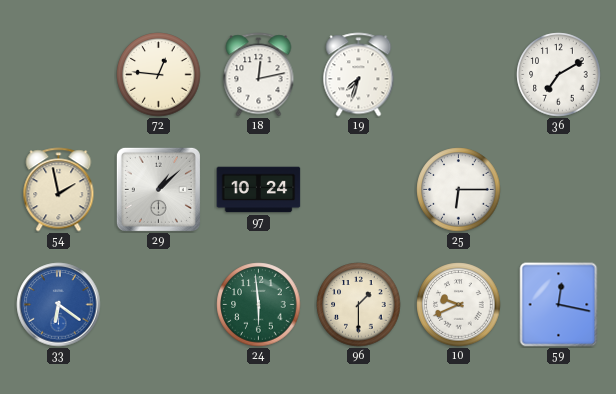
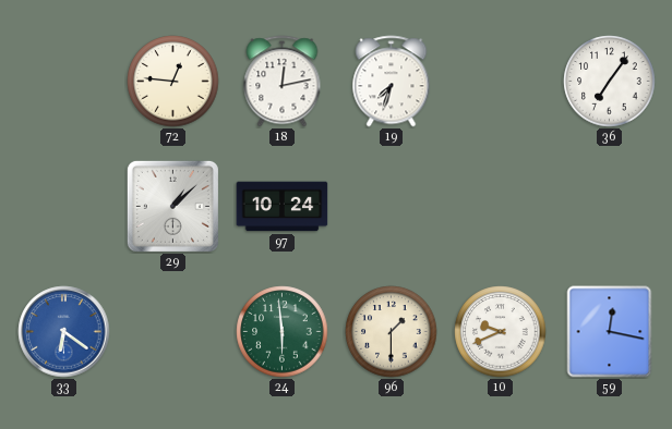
36: 7:10 -> 7:06 (610, 82)
54: 1:58 -> none (59, 190)
25: 6:15 -> none (459, 190)
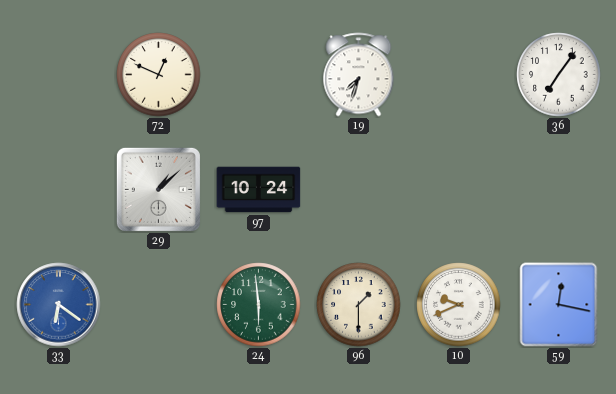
72: 12:46 -> 12:49 (159, 75)
18: 12:13 -> none (283, 82)
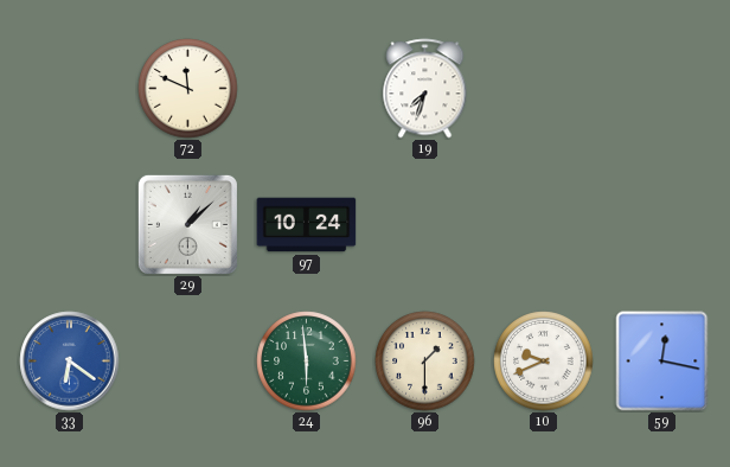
72: 12:49 -> 11:49 (188, 89)
36: 7:06 -> none (559, 75)
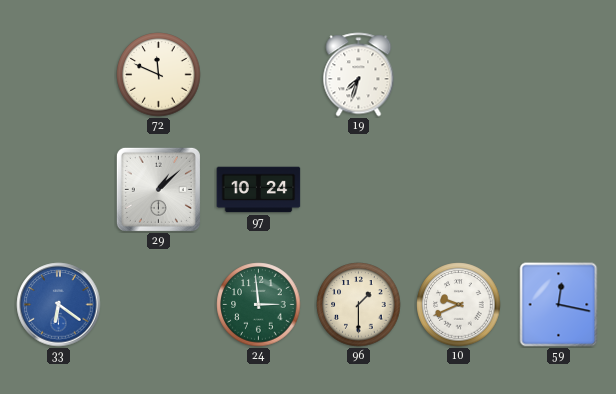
24: 5:59 -> 2:59 (259, 305)
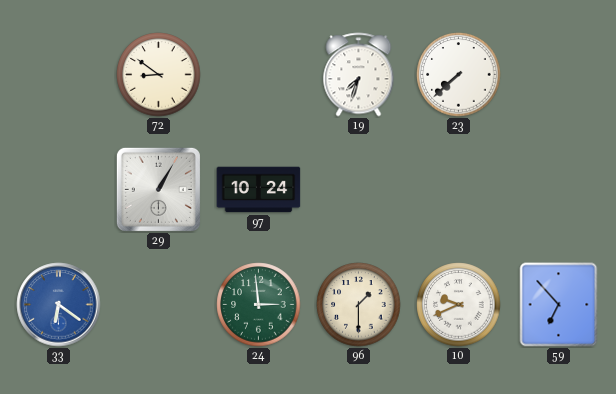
72: 11:49 -> 8:51 (159, 75)
23: none -> 7:38 (459, 75)
29: 1:08 -> 1:05 (158, 189)
59: 12:17 -> 6:53 (559, 305)
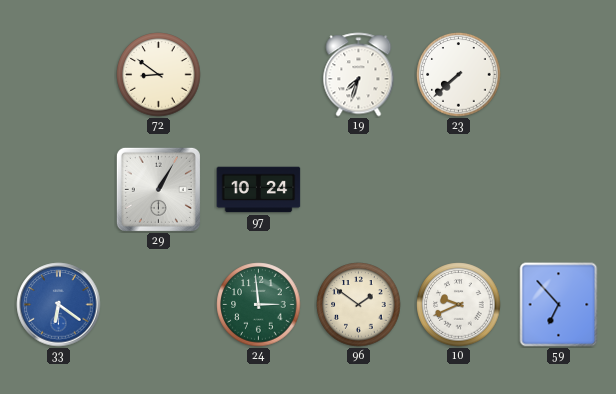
96: 1:30 -> 1:51 (359, 305)
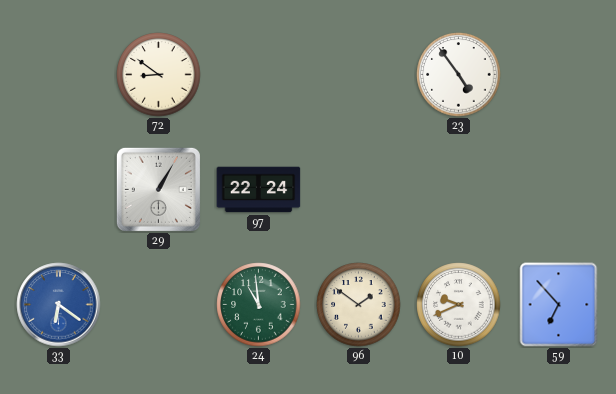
19: 7:33 -> none (359, 75)
23: 7:38 -> 4:54 (459, 75)
97: 10:24 -> 22:24 (259, 190)
24: 2:59 -> 10:59 (259, 305)
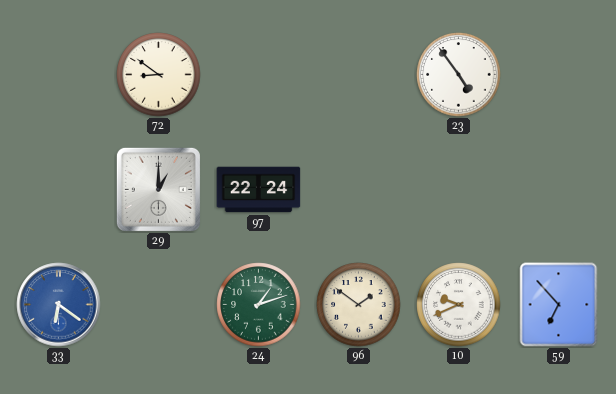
29: 1:05 -> 1:00 (158, 189)
24: 10:59 -> 1:12 (259, 305)
